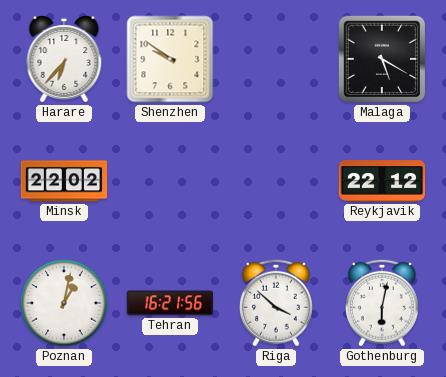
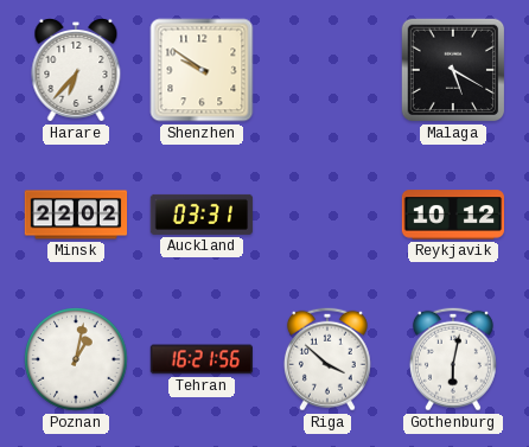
Auckland: none -> 03:31 (202, 215)
Reykjavik: 22:12 -> 10:12 (453, 215)
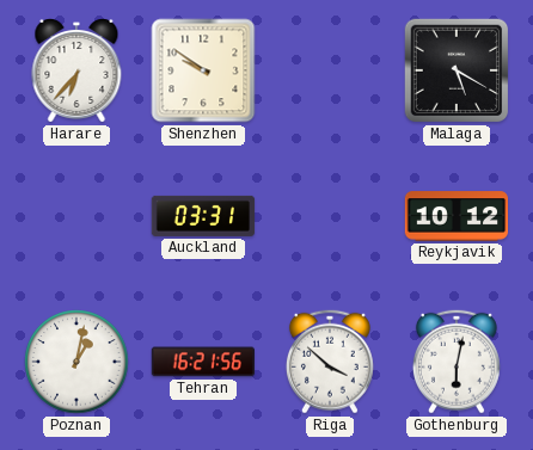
Minsk: 22:02 -> none (76, 215)
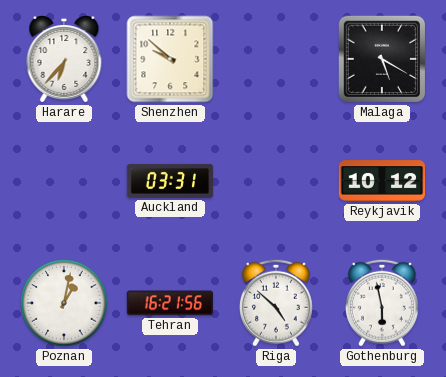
Shenzhen: 9:51 -> 9:52 (170, 59)
Riga: 3:52 -> 4:52 (276, 303)
Gothenburg: 6:02 -> 5:58 (382, 303)
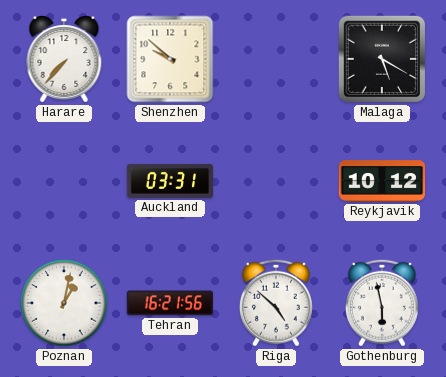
Harare: 6:37 -> 7:37 (64, 60)
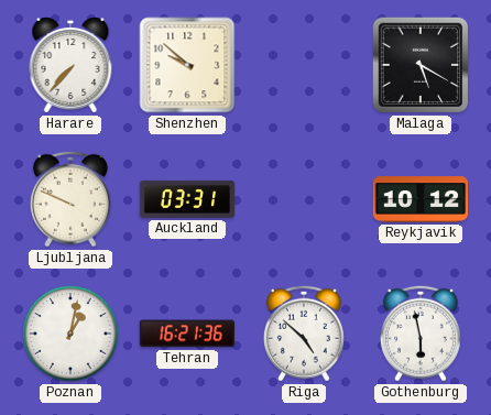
Ljubljana: none -> 9:49 (70, 199)
Tehran: 16:21:56 -> 16:21:36 (186, 334)
